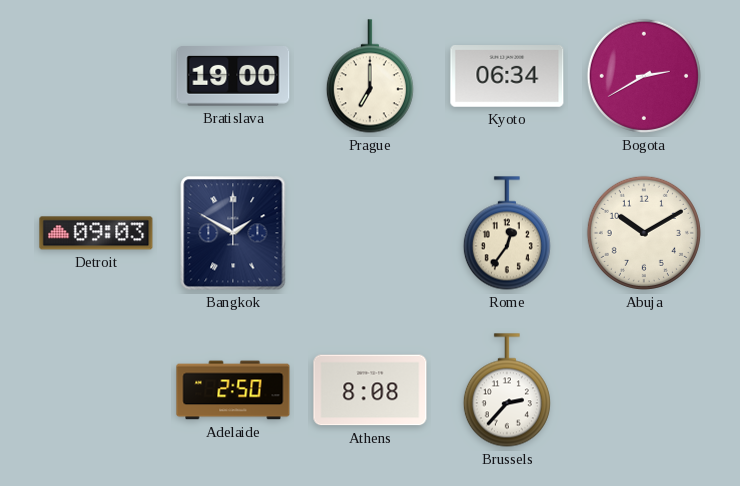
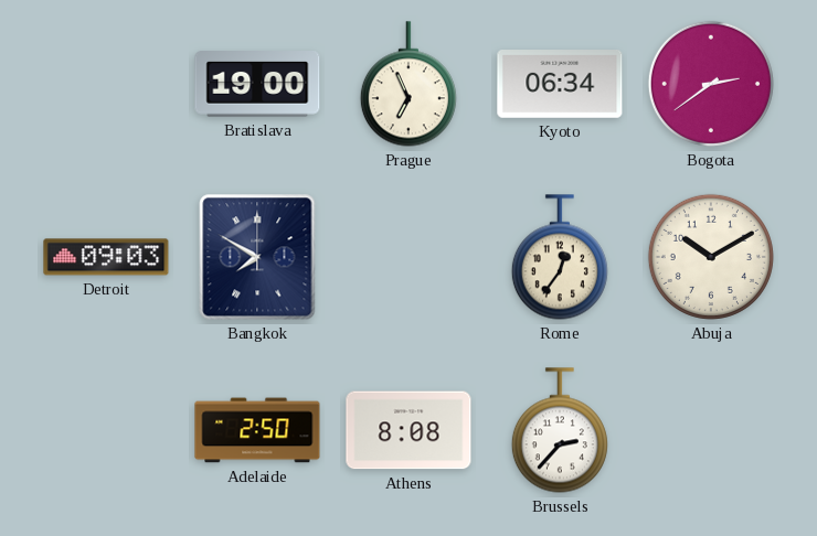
Prague: 7:00 -> 6:56 (408, 84)
Bogota: 2:40 -> 2:39 (711, 84)
Bangkok: 1:50 -> 7:50 (257, 257)
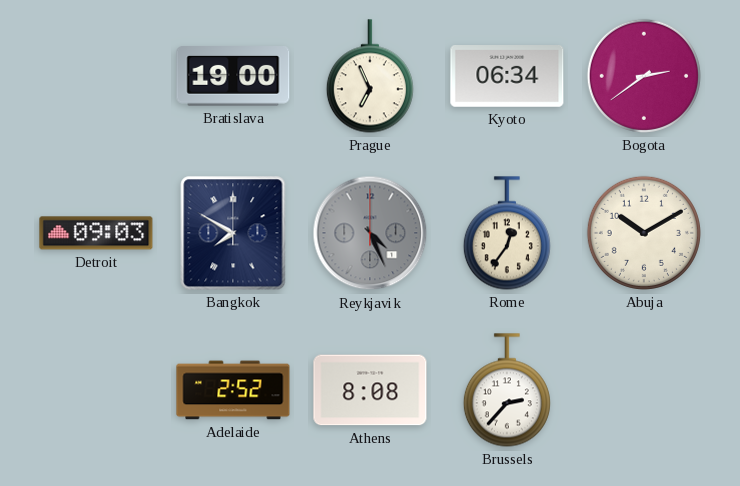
Reykjavik: none -> 4:26 (370, 233)
Adelaide: 2:50 -> 2:52 (233, 390)
